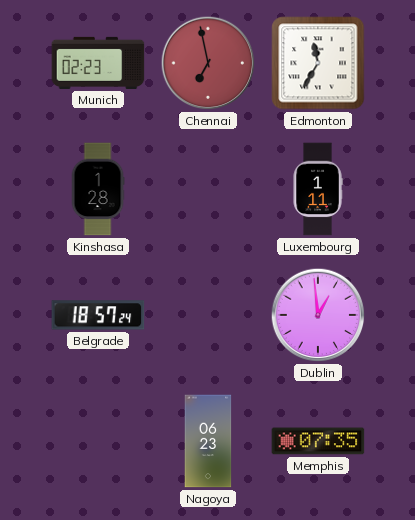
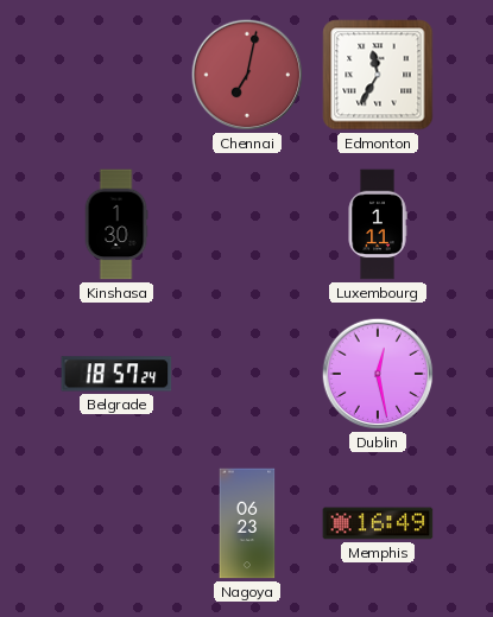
Munich: 02:23 -> none (98, 63)
Chennai: 6:58 -> 7:02 (247, 75)
Kinshasa: 1:28 -> 1:30 (116, 224)
Dublin: 12:59 -> 12:28 (378, 374)
Memphis: 07:35 -> 16:49 (378, 523)
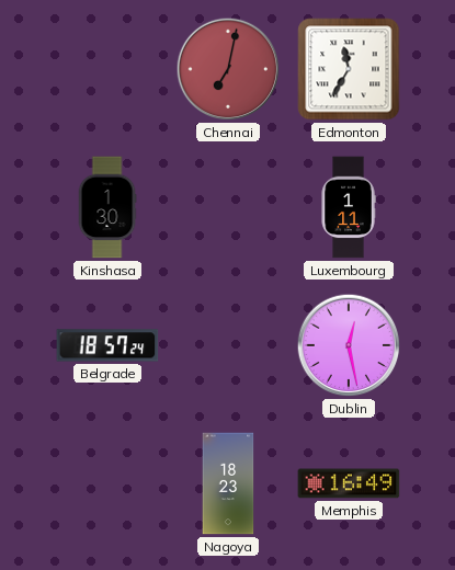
Nagoya: 06:23 -> 18:23 (228, 483)
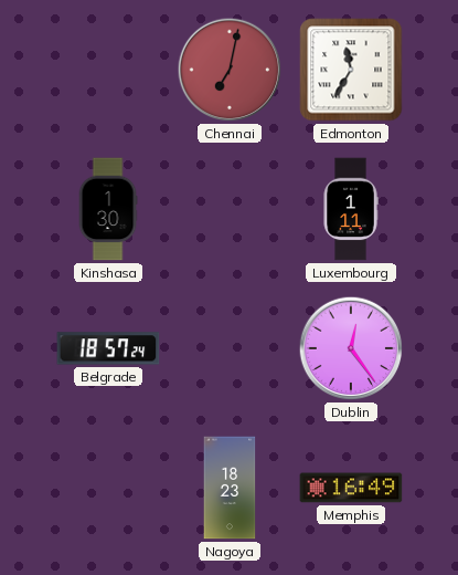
Dublin: 12:28 -> 12:24 (351, 348)
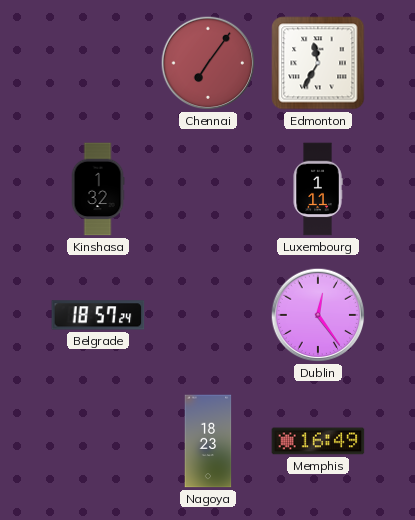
Chennai: 7:02 -> 7:06 (208, 63)
Kinshasa: 1:30 -> 1:32 (98, 189)
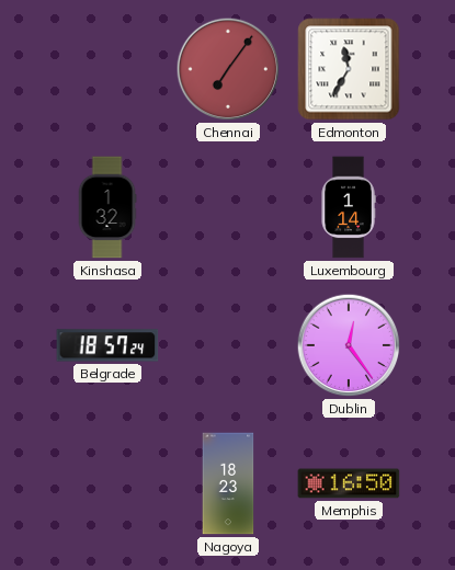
Luxembourg: 1:11 -> 1:14 (349, 207)
Memphis: 16:49 -> 16:50 (349, 483)
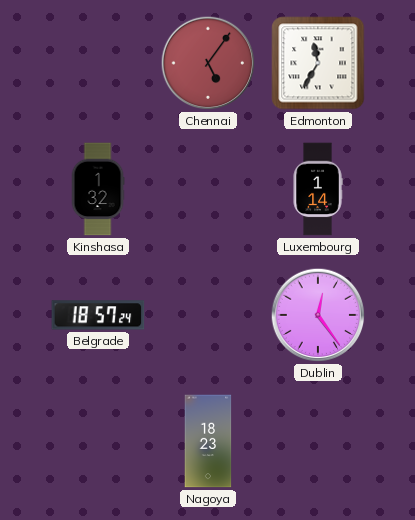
Chennai: 7:06 -> 5:06 (208, 63)
Memphis: 16:50 -> none (349, 483)
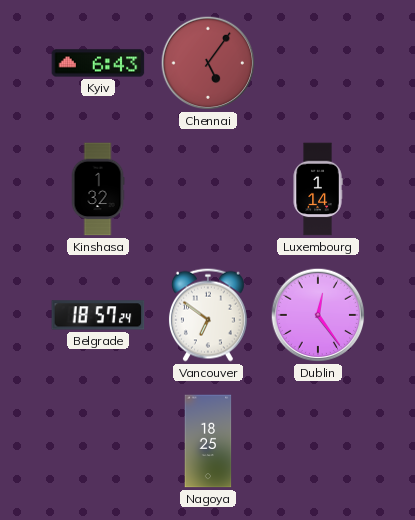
Kyiv: none -> 6:43 (98, 63)
Edmonton: 11:35 -> none (318, 63)
Vancouver: none -> 6:51 (208, 315)
Nagoya: 18:23 -> 18:25 (208, 441)
